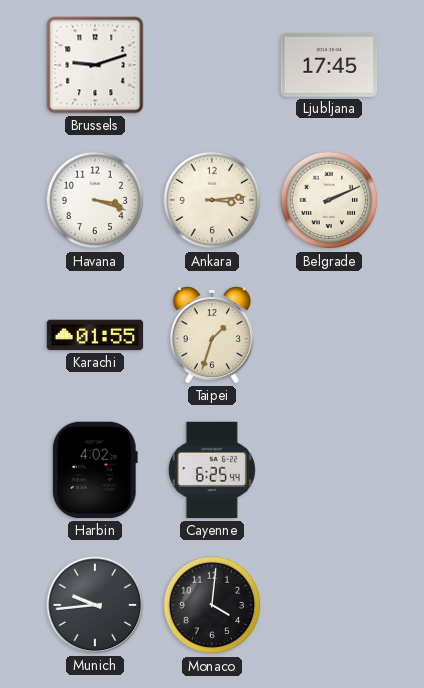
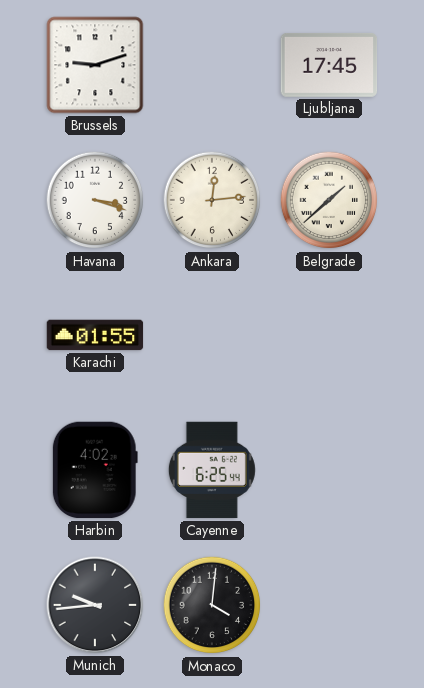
Ankara: 3:14 -> 12:14 (212, 200)
Belgrade: 2:11 -> 1:38 (329, 200)
Taipei: 1:33 -> none (212, 335)
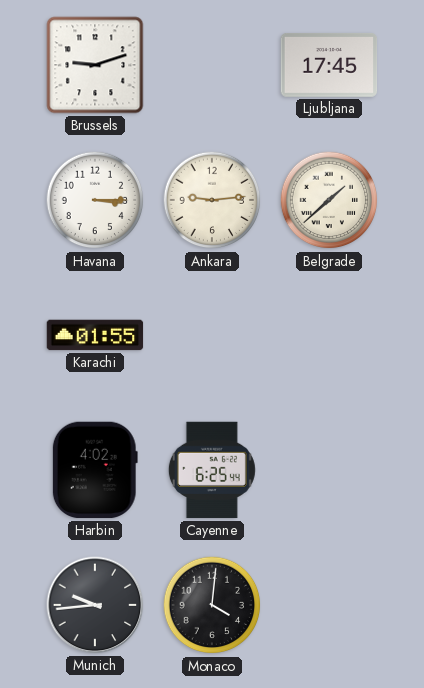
Havana: 3:18 -> 3:15 (95, 200)
Ankara: 12:14 -> 9:14 (212, 200)
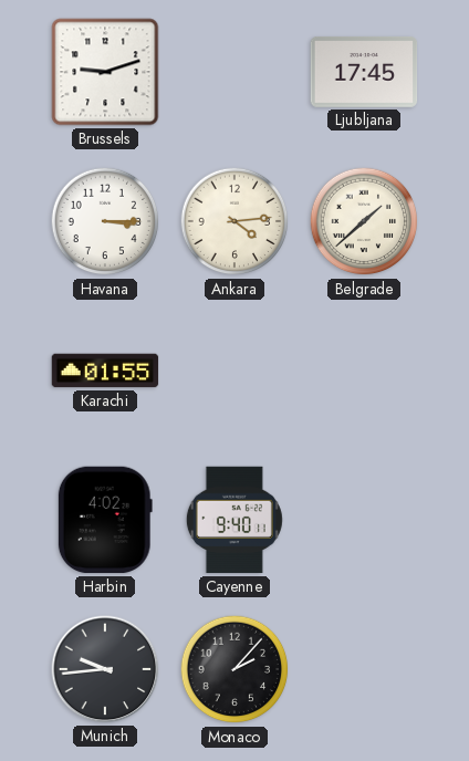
Ankara: 9:14 -> 4:14 (234, 221)
Cayenne: 6:25 -> 9:40 (234, 520)
Monaco: 4:01 -> 2:07 (234, 669)
